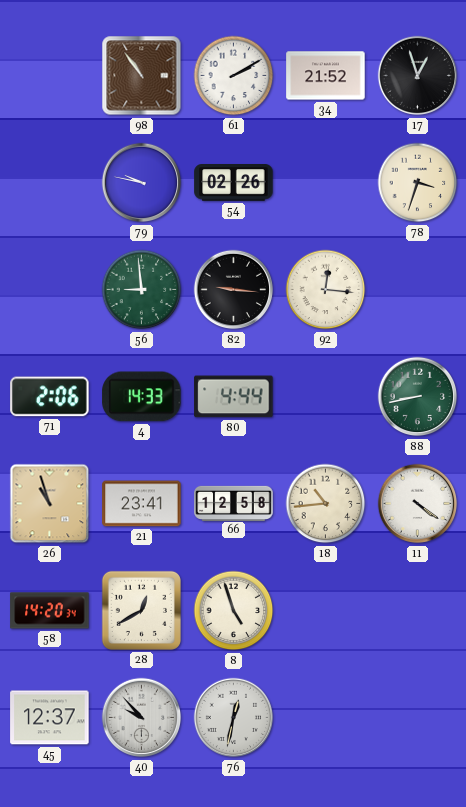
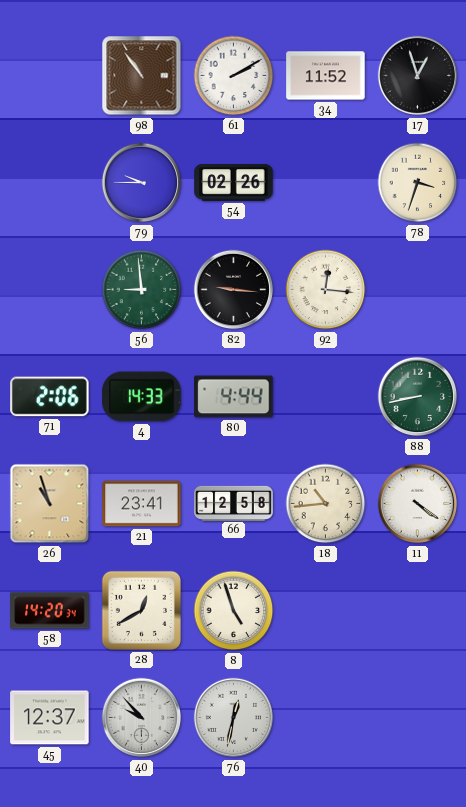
34: 21:52 -> 11:52 (326, 76)
79: 9:47 -> 9:45 (142, 183)
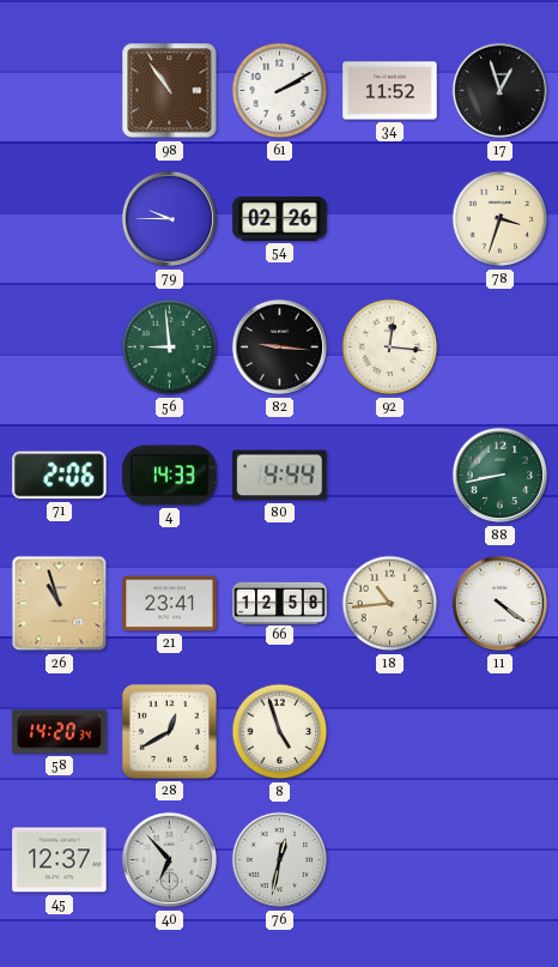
40: 9:53 -> 6:53 (170, 860)
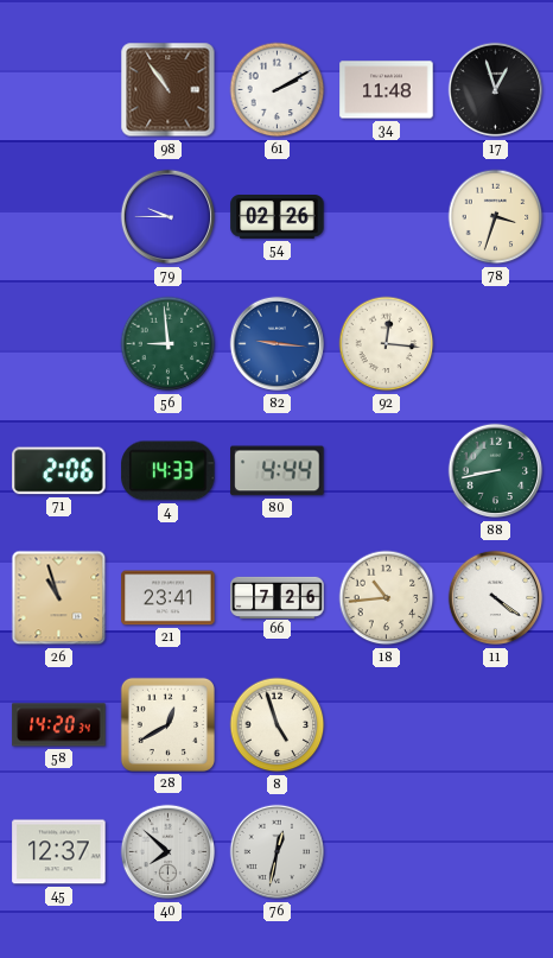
34: 11:52 -> 11:48 (387, 90)
82 dial: black -> blue (278, 344)
66: 12:58 -> 7:26 (278, 597)
40: 6:53 -> 7:52 (169, 852)
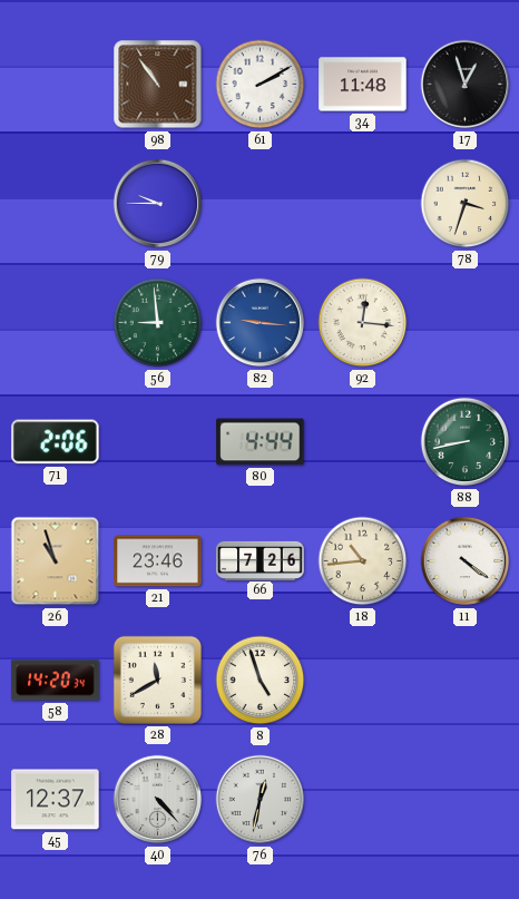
54: 02:26 -> none (278, 217)
4: 14:33 -> none (169, 471)
21: 23:41 -> 23:46 (158, 561)
28: 12:40 -> 11:40 (157, 680)
40: 7:52 -> 4:23 (158, 800)
